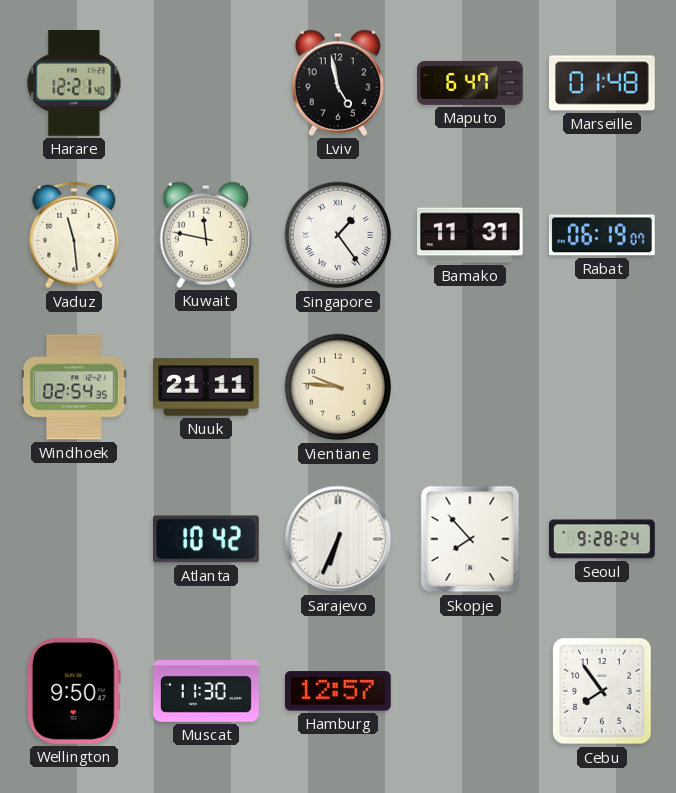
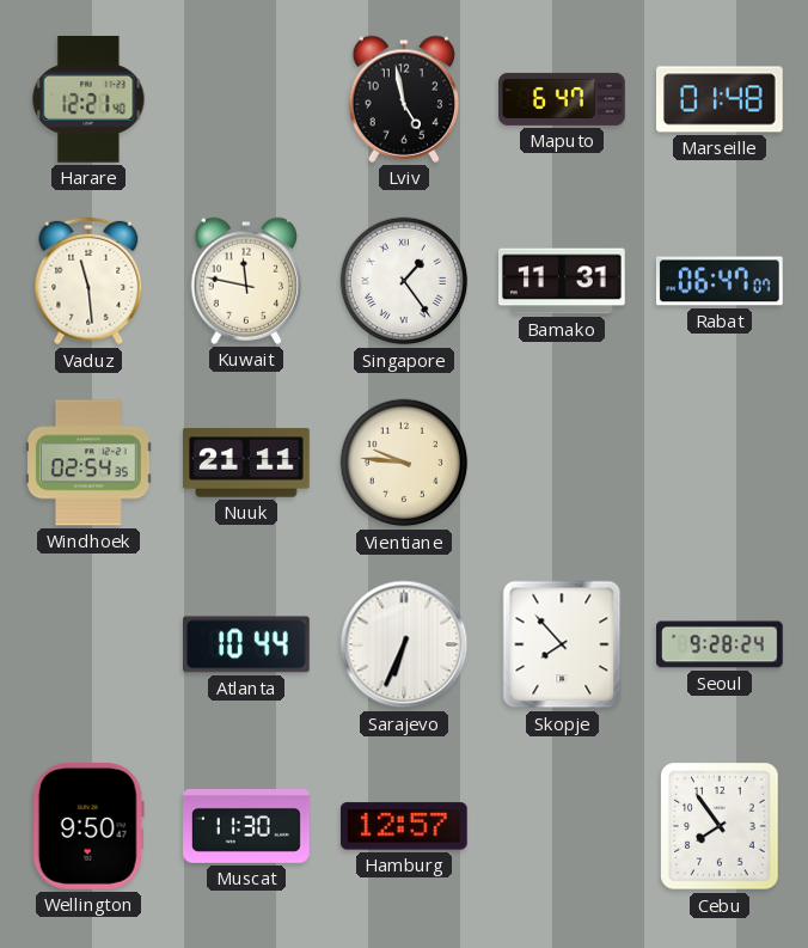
Rabat: 06:19 -> 06:47 (720, 281)
Atlanta: 10:42 -> 10:44 (247, 644)
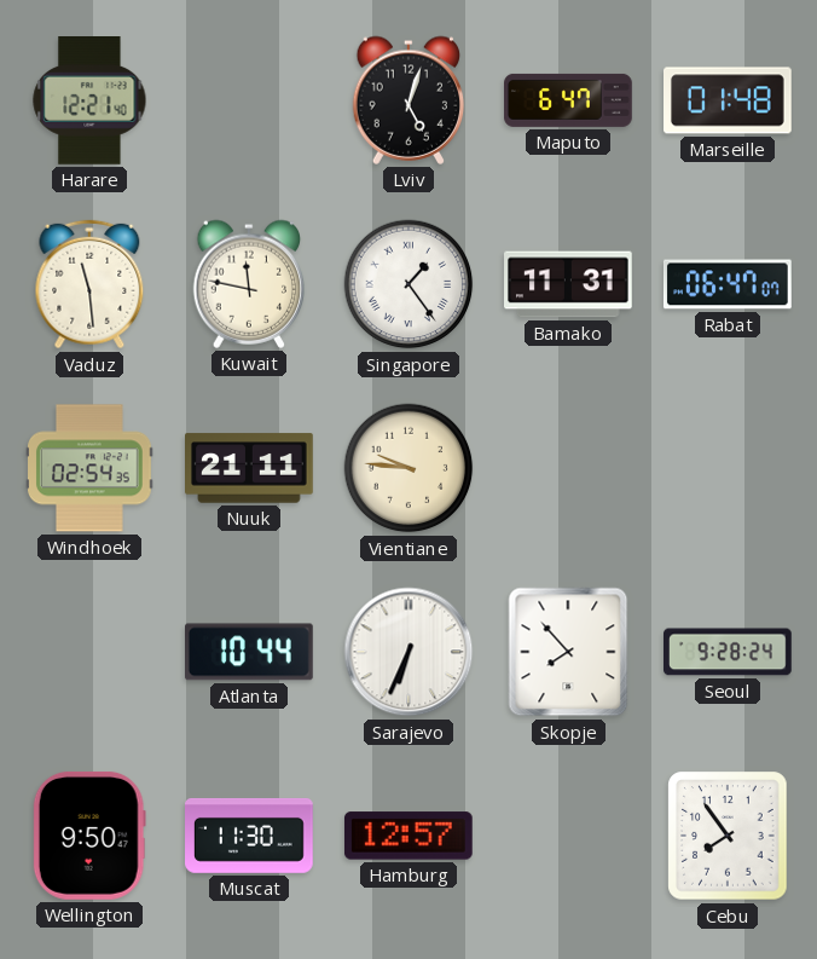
Lviv: 4:58 -> 5:03 (408, 100)
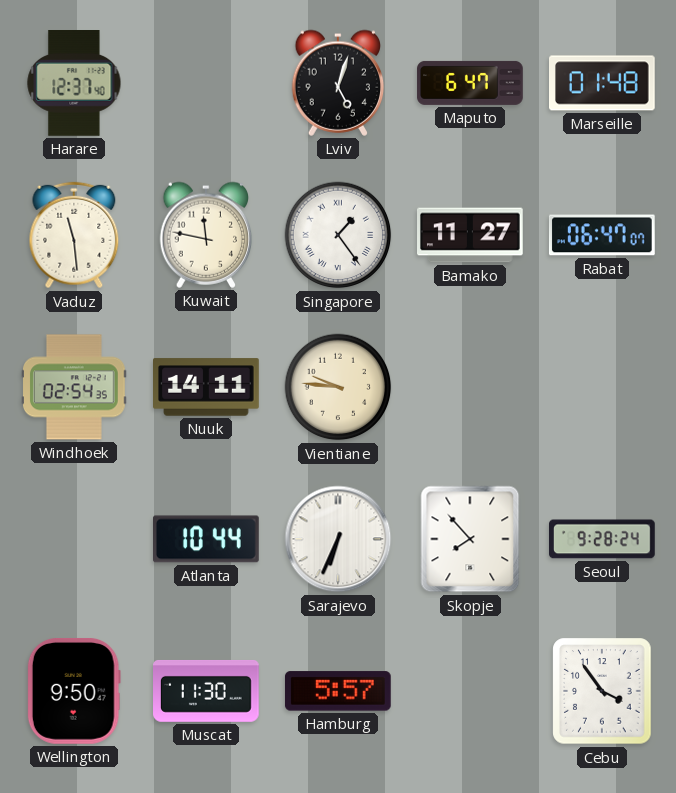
Harare: 12:21 -> 12:37 (74, 84)
Bamako: 11:31 -> 11:27 (471, 235)
Nuuk: 21:11 -> 14:11 (207, 387)
Hamburg: 12:57 -> 5:57 (338, 691)
Cebu: 7:54 -> 3:54 (602, 691)
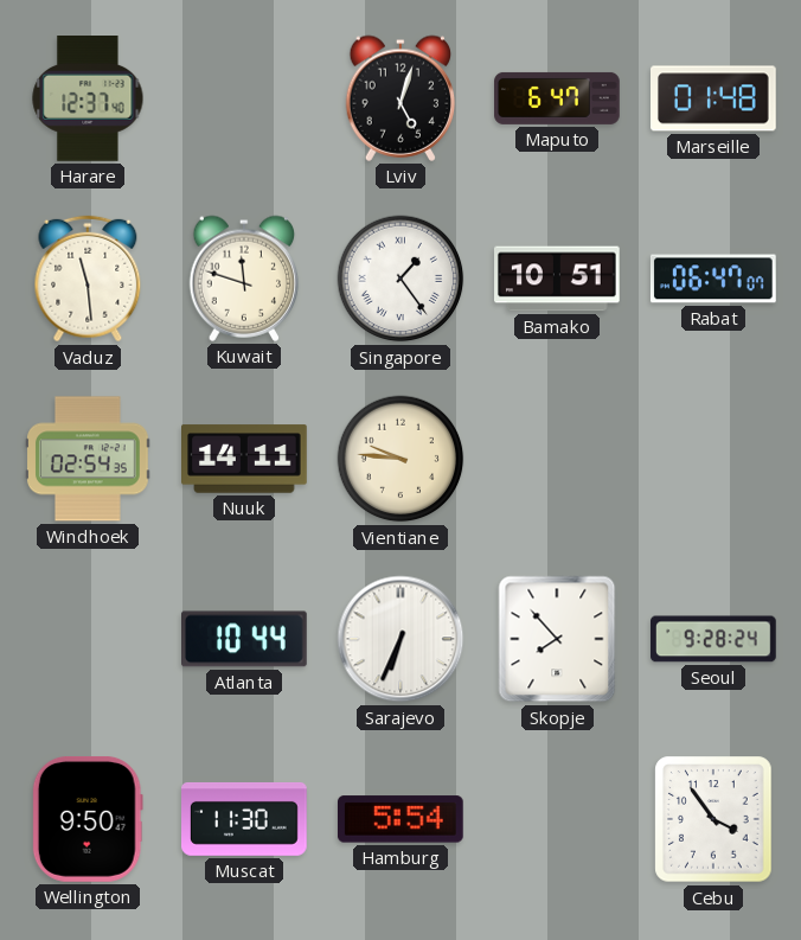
Kuwait: 11:47 -> 11:48 (244, 279)
Bamako: 11:27 -> 10:51 (558, 279)
Hamburg: 5:57 -> 5:54 (400, 819)
